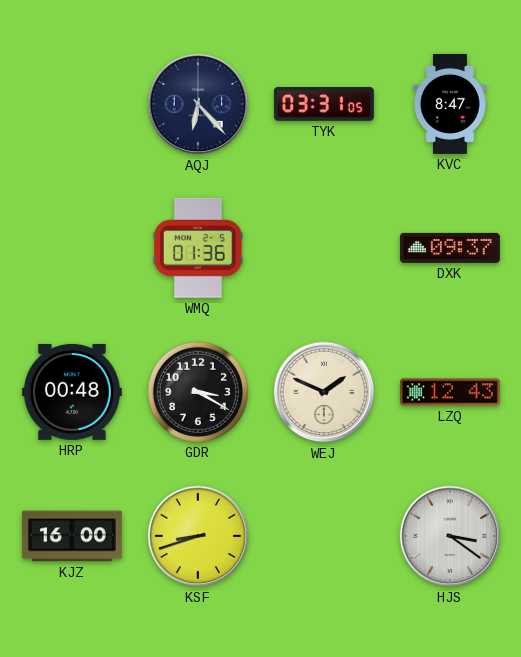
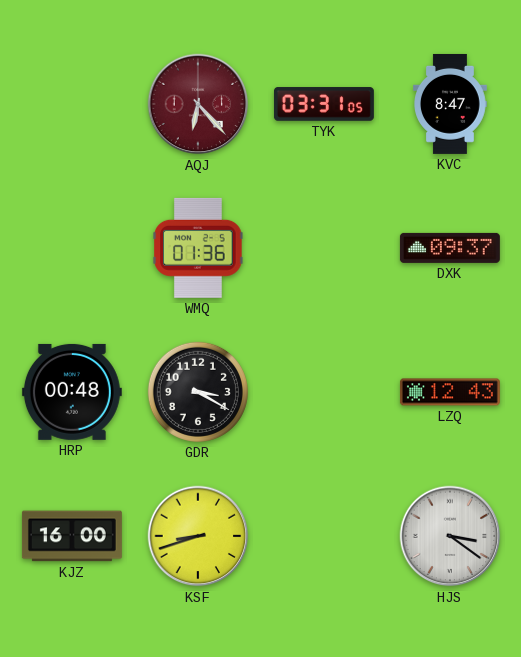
AQJ dial: navy -> burgundy (198, 104)
WEJ: 1:49 -> none (324, 392)
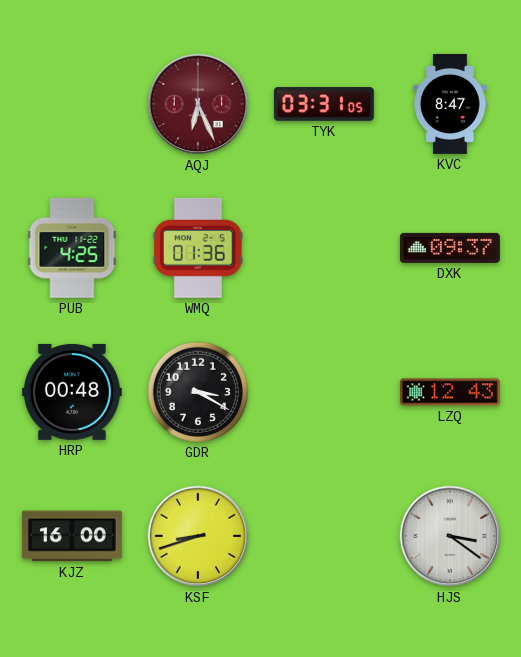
AQJ: 6:23 -> 6:26 (198, 104)
PUB: none -> 4:25 (72, 248)
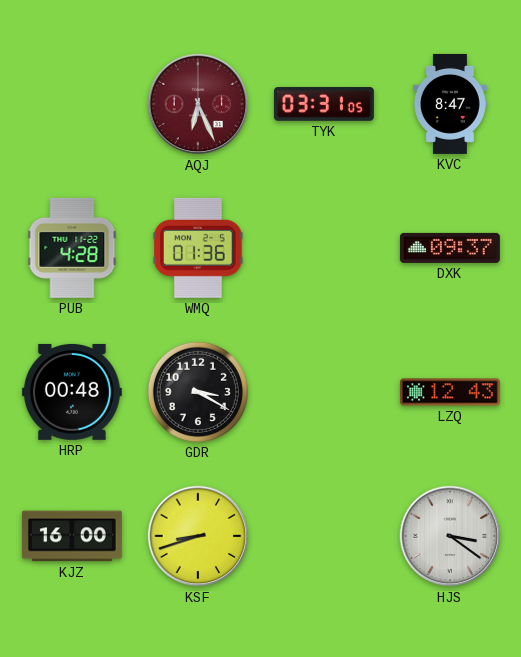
PUB: 4:25 -> 4:28 (72, 248)
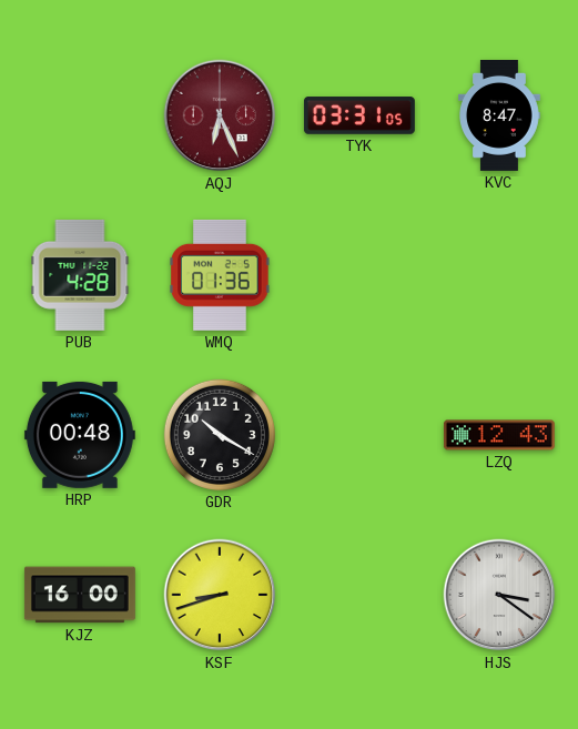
DXK: 09:37 -> none (450, 248)
GDR: 3:20 -> 10:20 (220, 435)
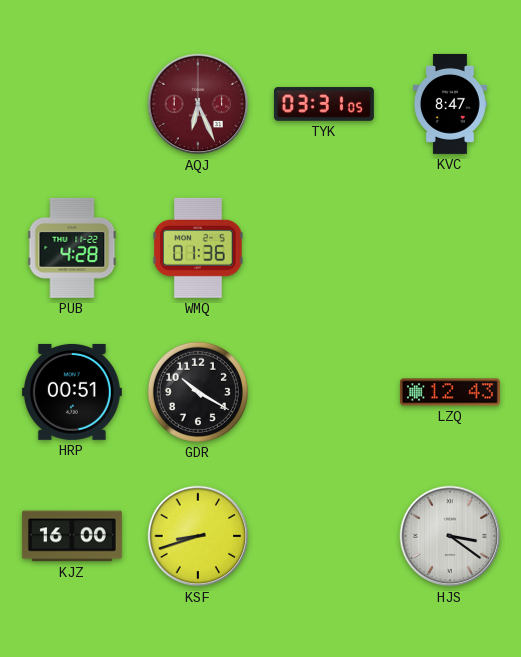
HRP: 00:48 -> 00:51 (72, 392)
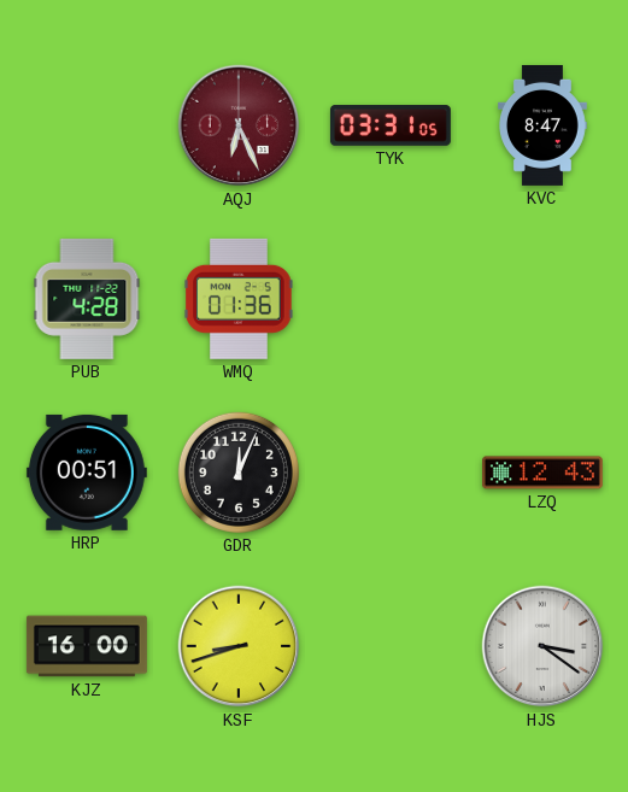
GDR: 10:20 -> 12:04 (239, 473)
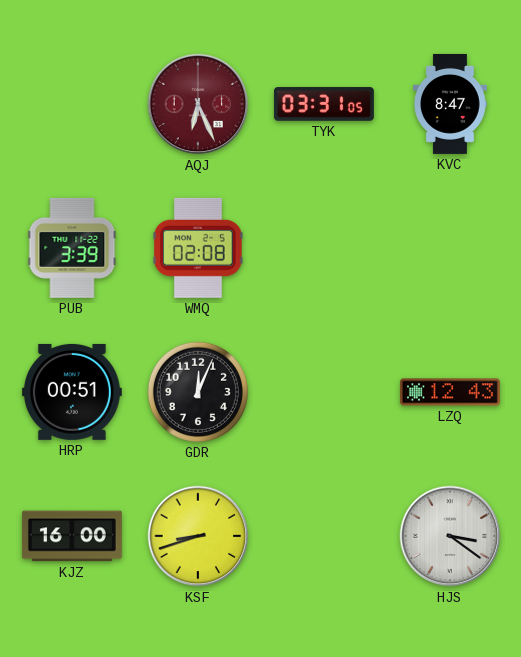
PUB: 4:28 -> 3:39 (72, 248)
WMQ: 01:36 -> 02:08 (198, 248)
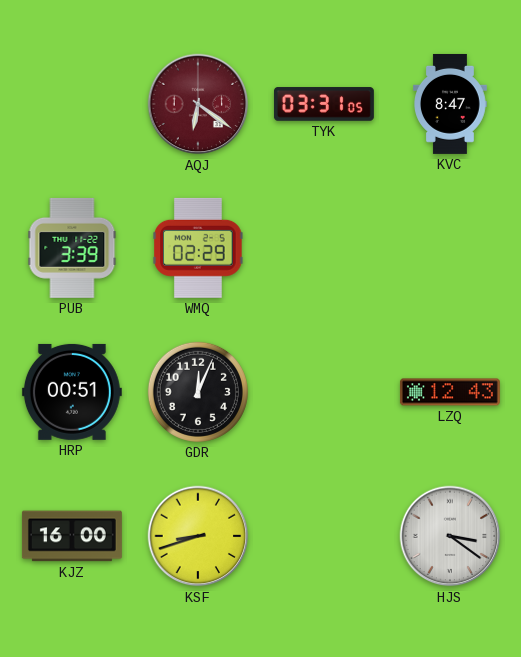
AQJ: 6:26 -> 6:21 (198, 104)
WMQ: 02:08 -> 02:29 (198, 248)
